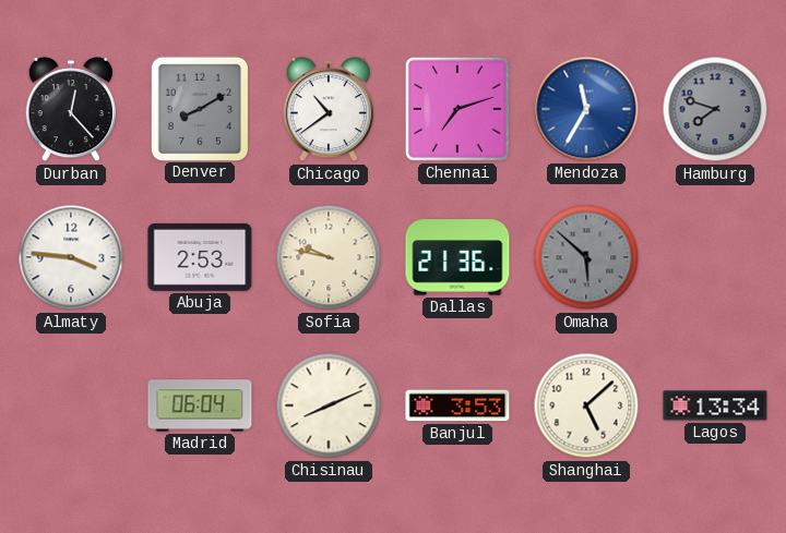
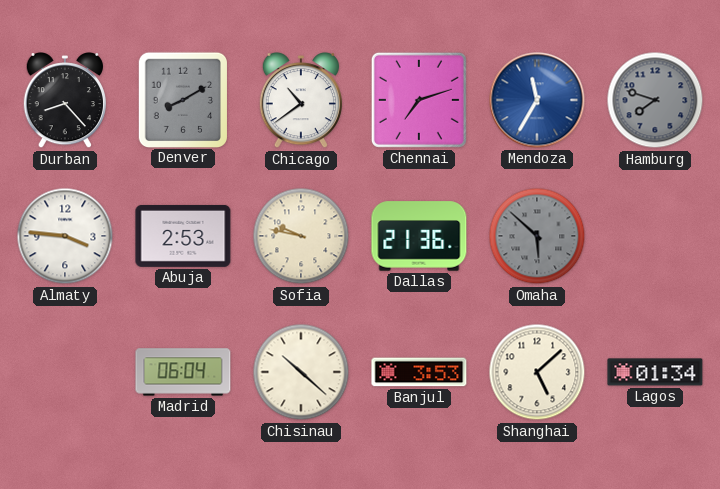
Durban: 12:23 -> 8:23 (64, 101)
Chisinau: 8:11 -> 10:22 (301, 372)
Lagos: 13:34 -> 01:34 (655, 372)
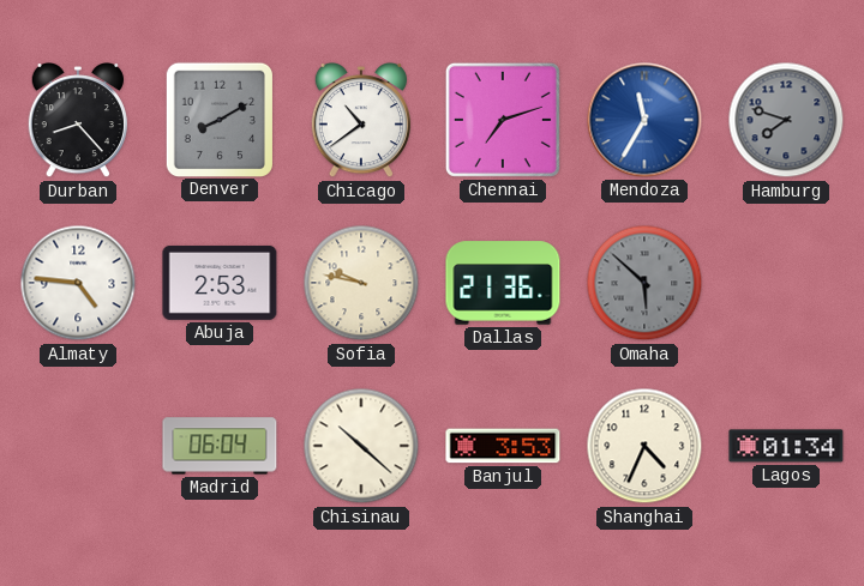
Almaty: 3:46 -> 4:46 (78, 283)
Shanghai: 5:08 -> 4:34 (644, 446)
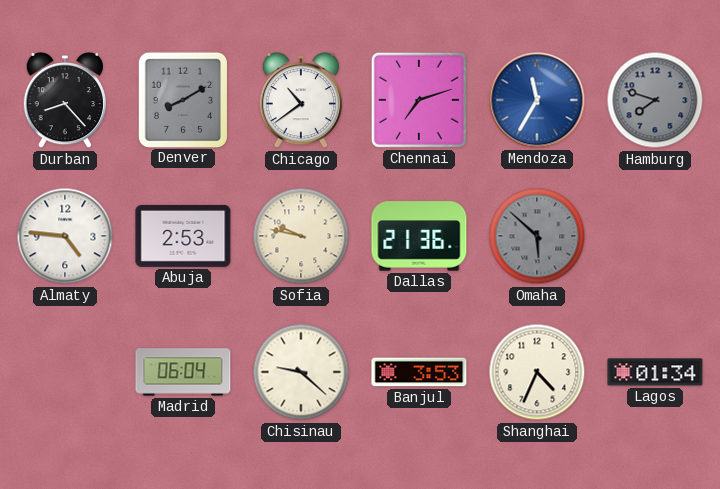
Chisinau: 10:22 -> 9:22 (301, 372)
